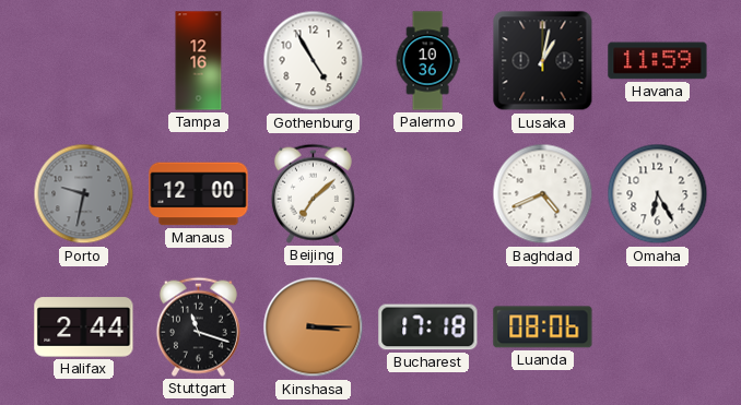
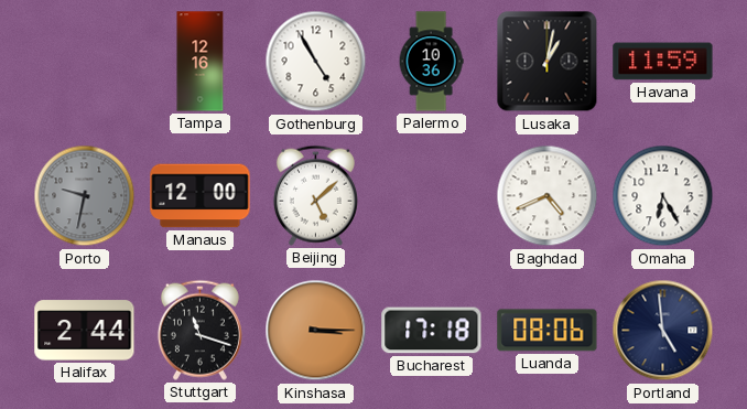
Beijing: 7:08 -> 5:08 (315, 195)
Portland: none -> 4:59 (663, 331)
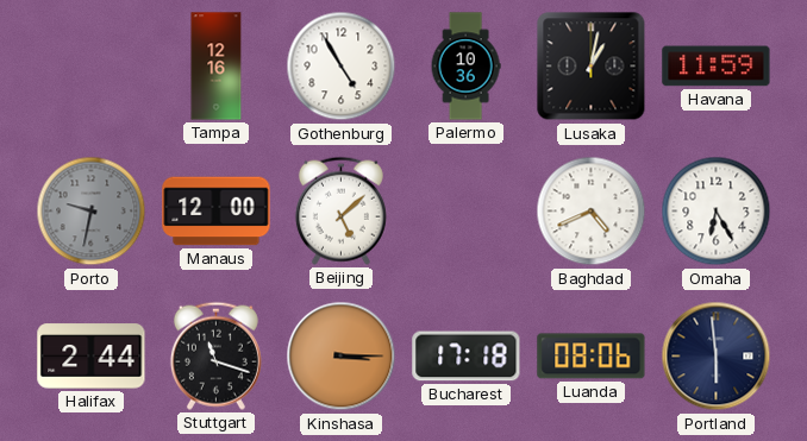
Portland: 4:59 -> 5:59 (717, 357)
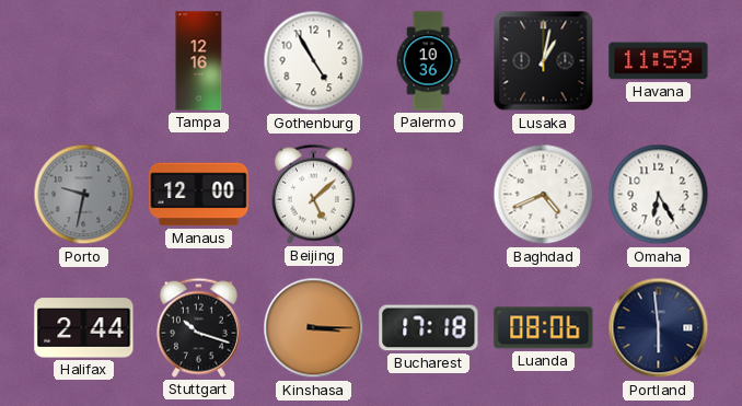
Stuttgart: 11:18 -> 10:18 (198, 327)
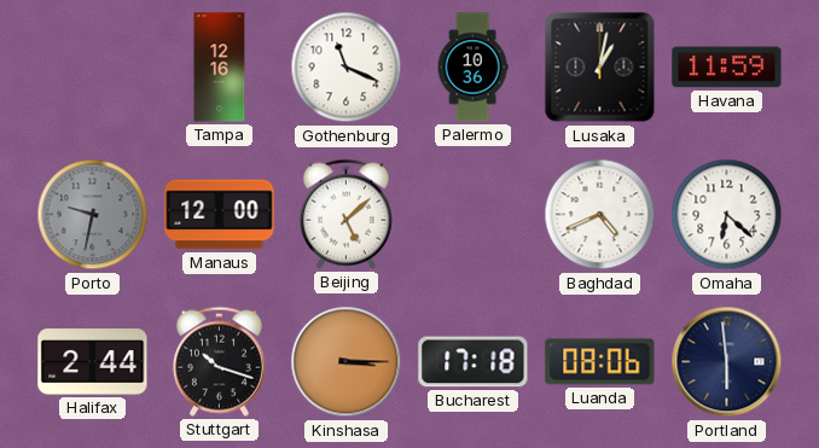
Gothenburg: 4:55 -> 11:19 (347, 68)
Omaha: 6:25 -> 6:22 (727, 215)
